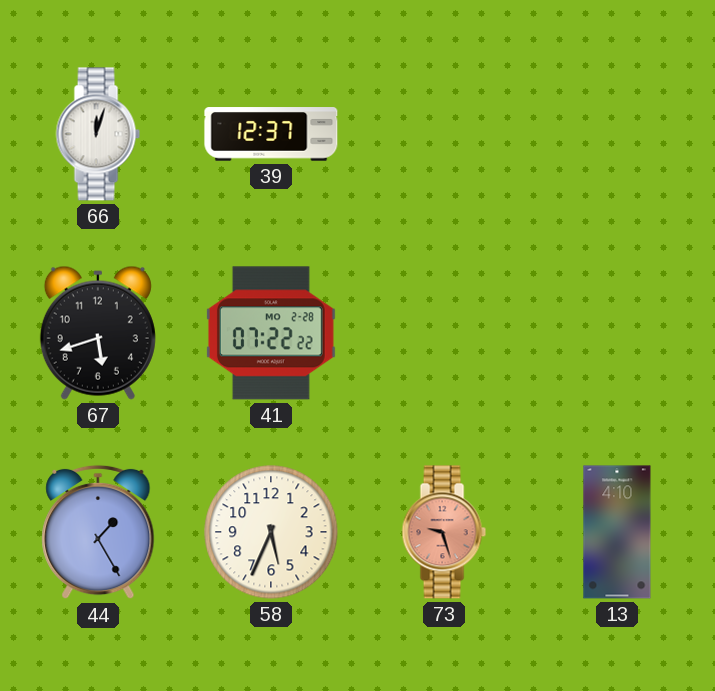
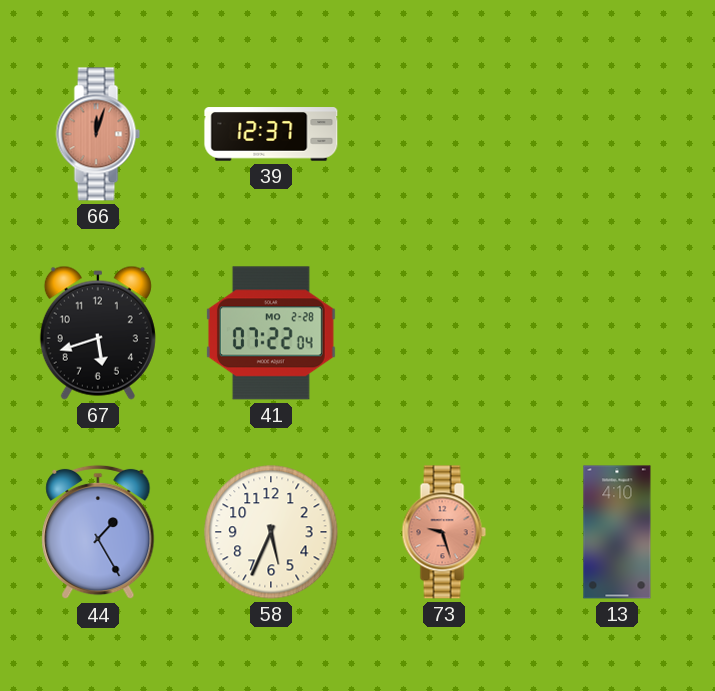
66 dial: white -> salmon (98, 134)
41: 07:22:22 -> 07:22:04 (271, 333)
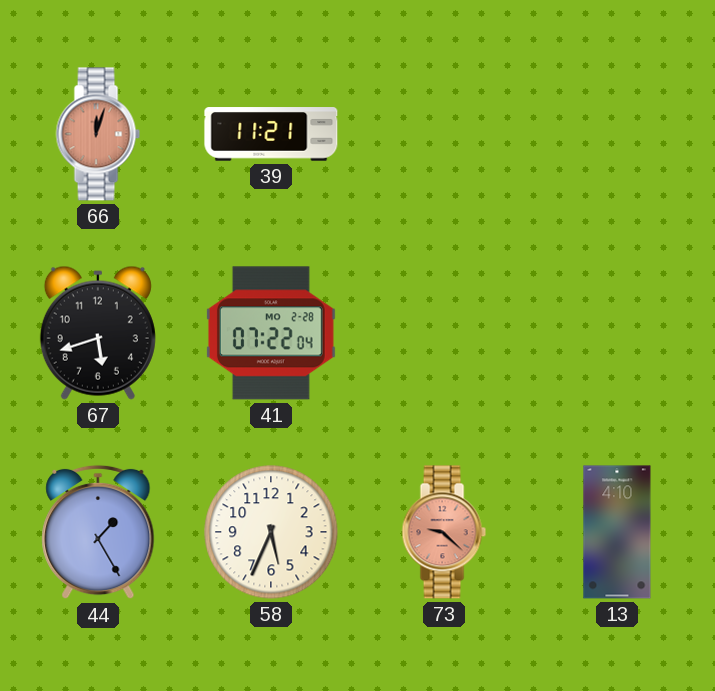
39: 12:37 -> 11:21 (271, 134)
73: 9:27 -> 9:22 (444, 532)
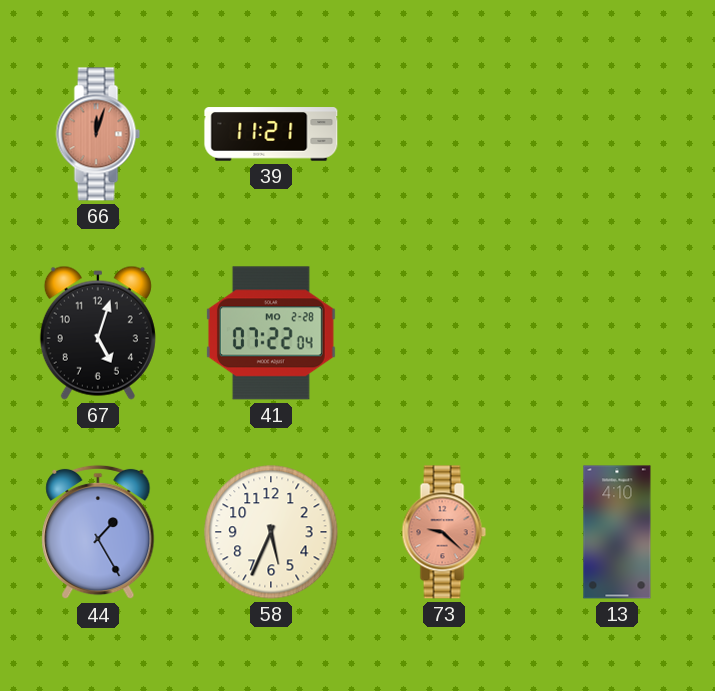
67: 5:42 -> 5:03 (98, 333)
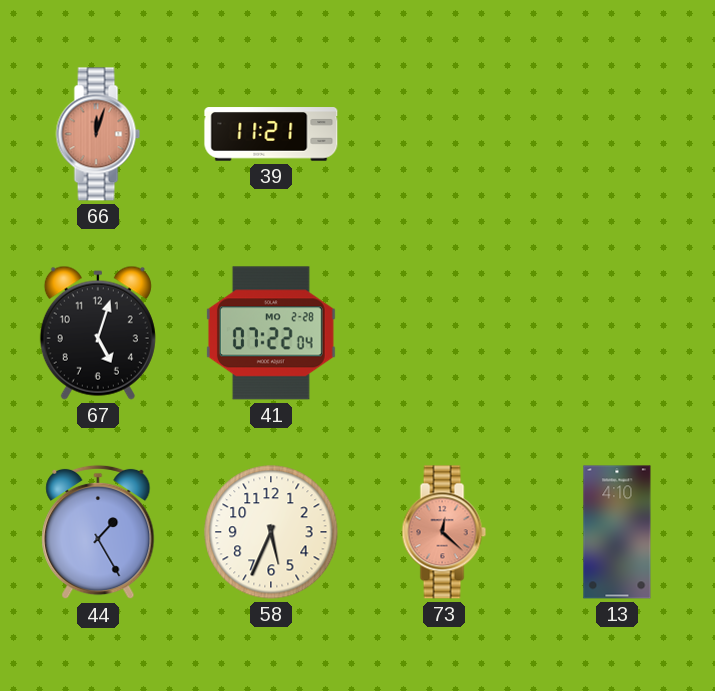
73: 9:22 -> 12:22 (444, 532)
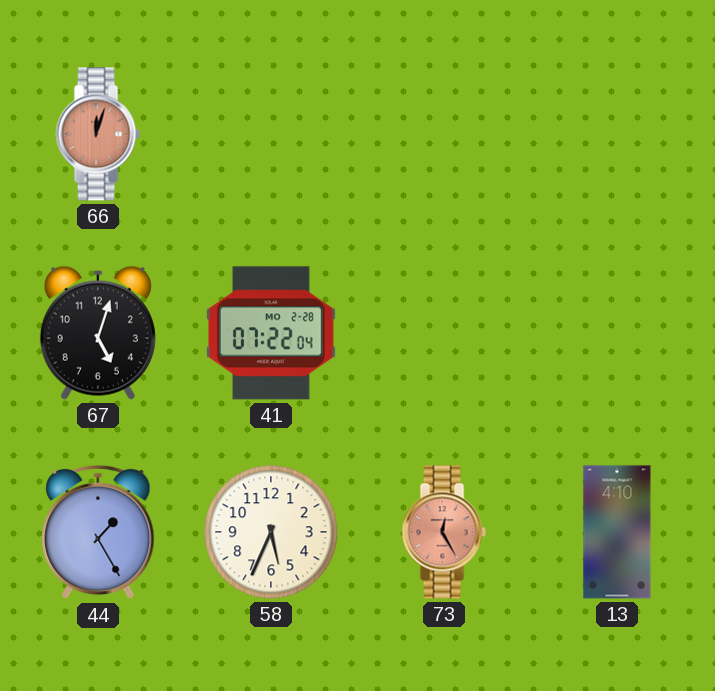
39: 11:21 -> none (271, 134)
73: 12:22 -> 12:25 (444, 532)
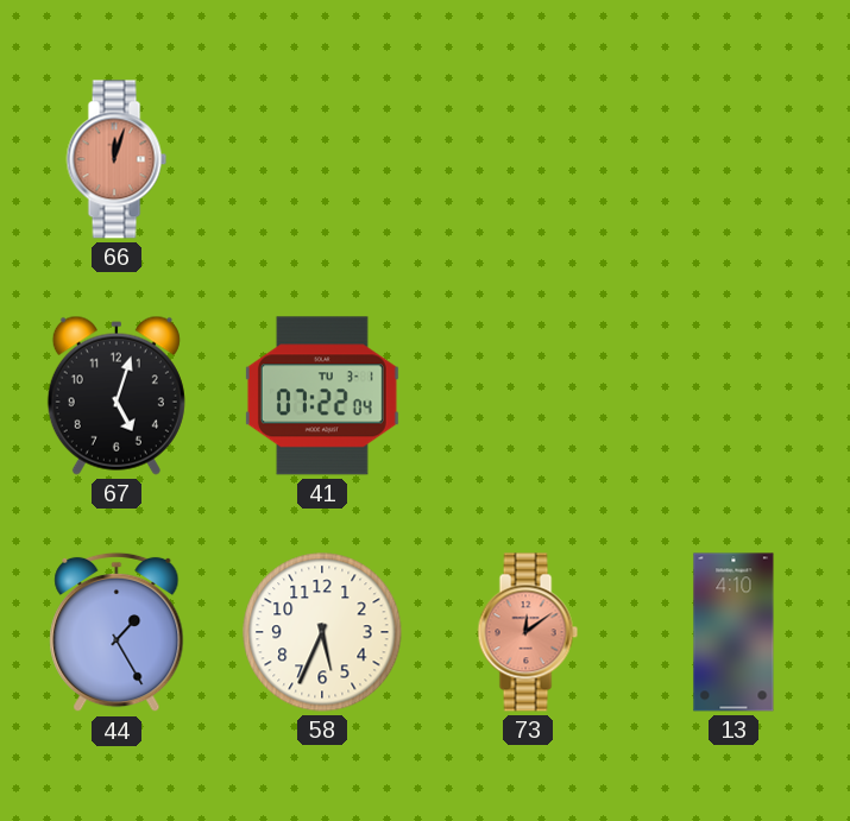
41 date: MO 2-28 -> TU 3-1 (322, 396)
73: 12:25 -> 12:09 (528, 632)
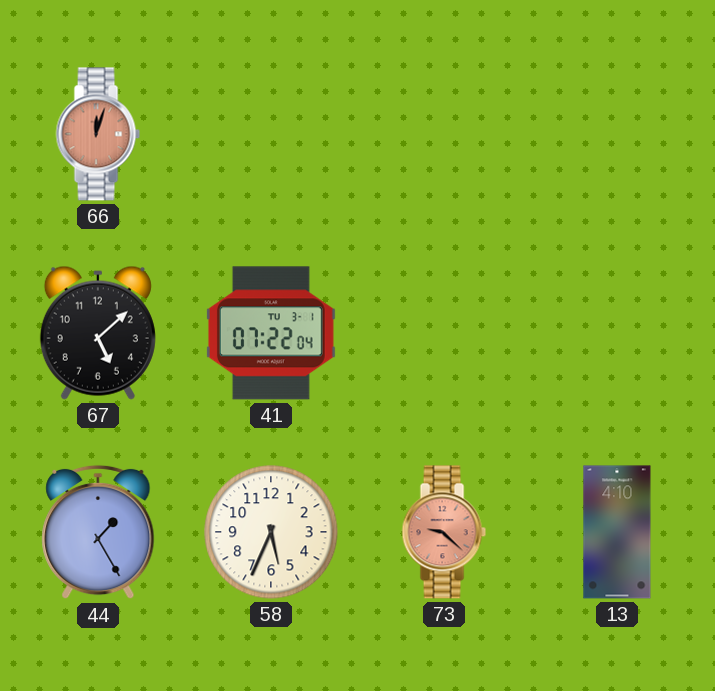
67: 5:03 -> 5:08 (98, 333)
73: 12:09 -> 9:22 (444, 532)
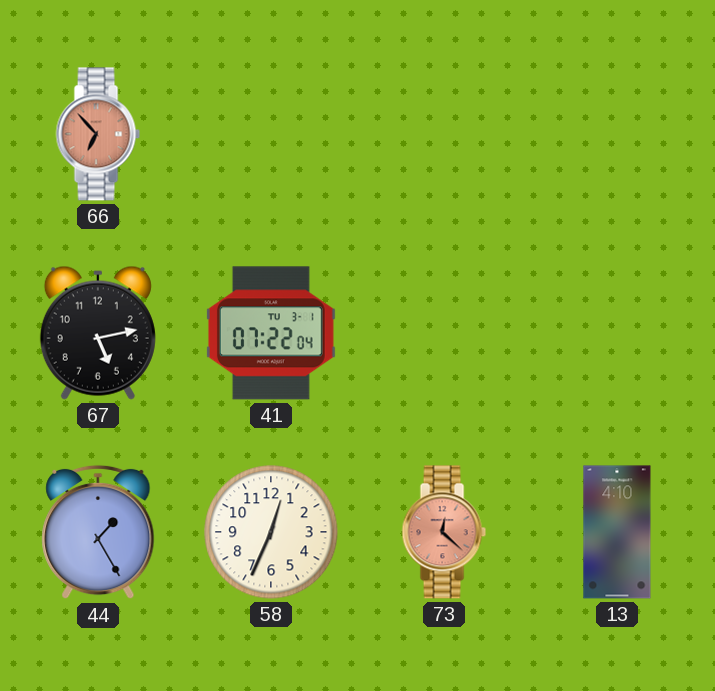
66: 12:03 -> 6:53 (98, 134)
67: 5:08 -> 5:13 (98, 333)
58: 5:34 -> 12:34 (271, 532)
73: 9:22 -> 12:22 (444, 532)
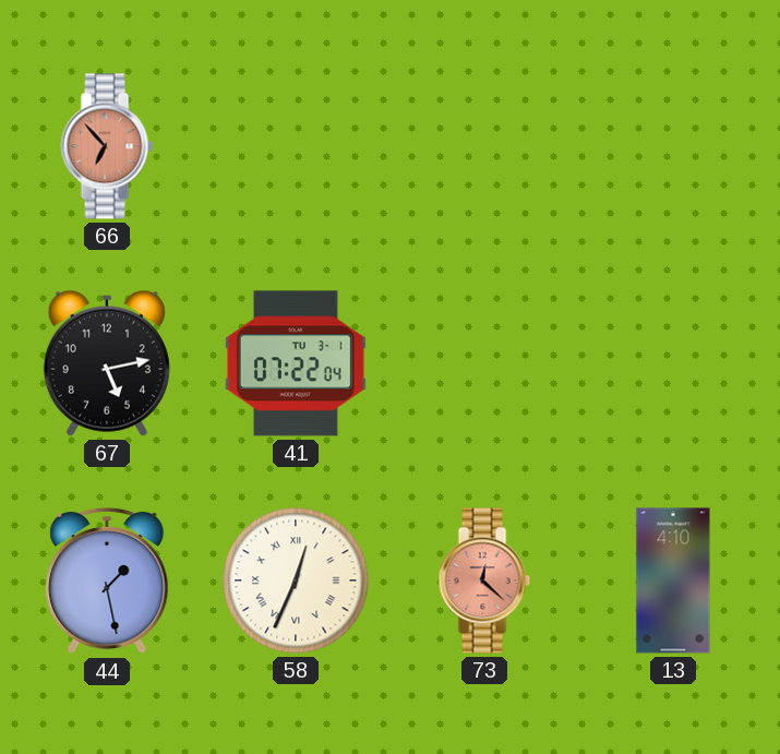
44: 1:25 -> 1:28 (107, 581)
58 numerals: Arabic -> Roman (296, 581)
